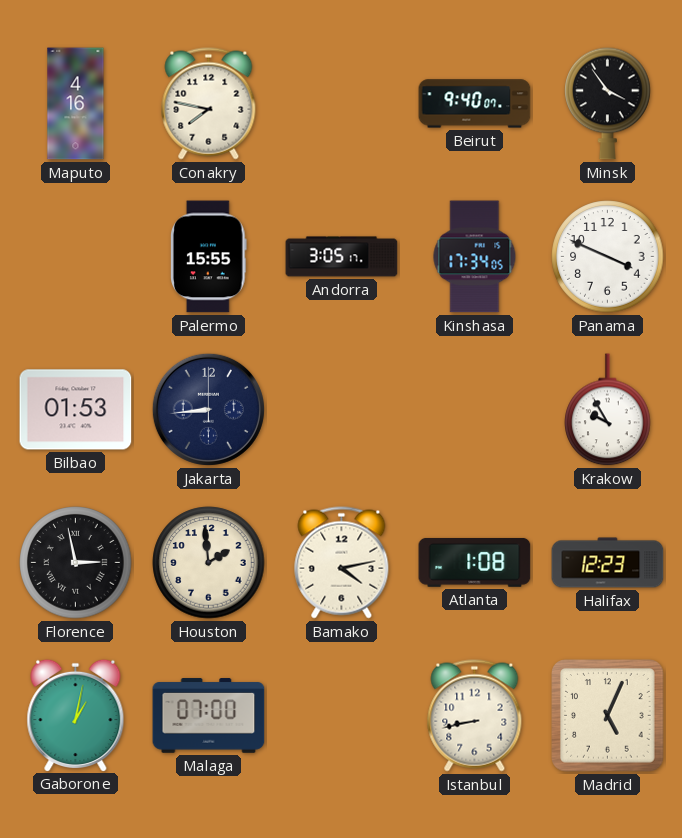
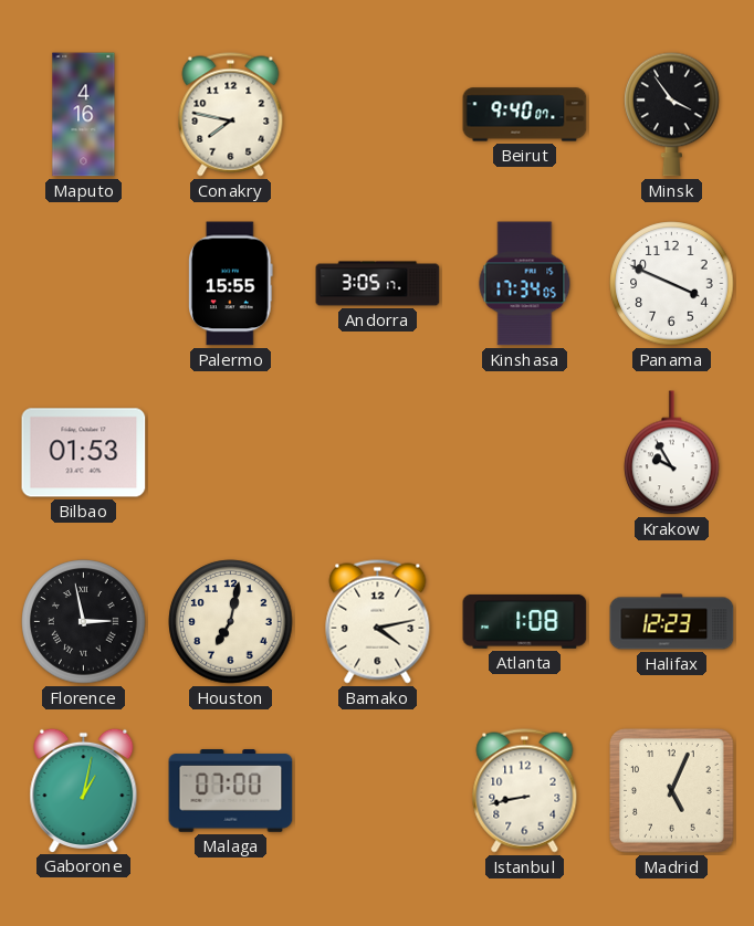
Jakarta: 8:44 -> none (208, 409)
Houston: 1:59 -> 7:02 (231, 622)
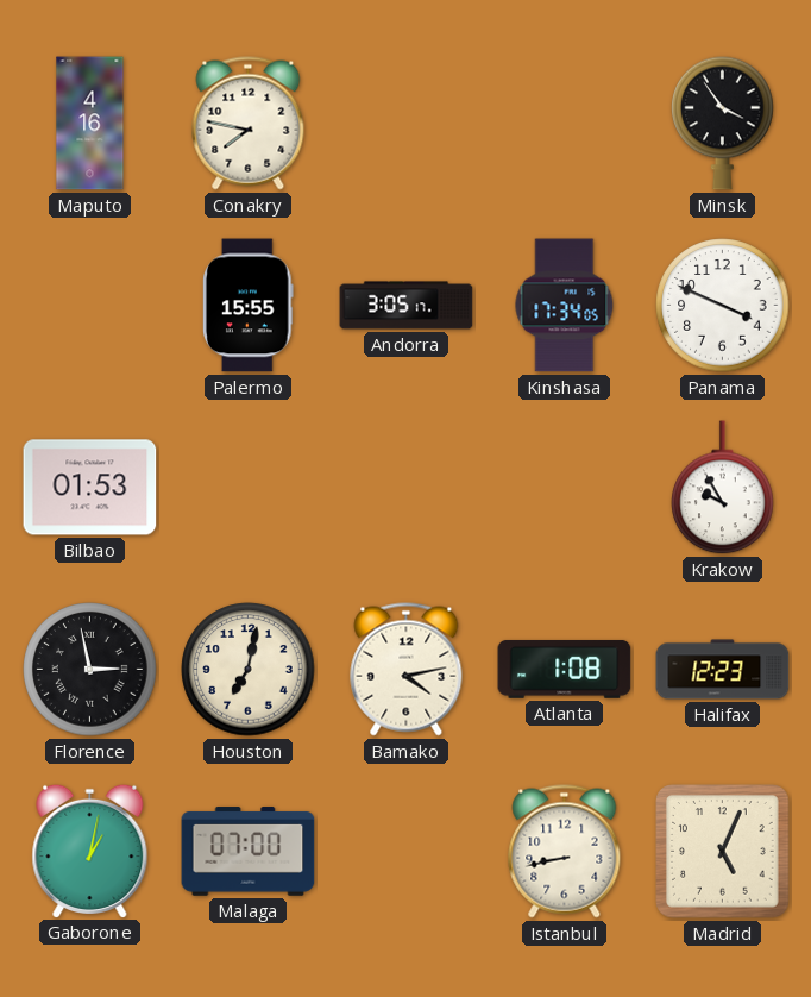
Beirut: 9:40 -> none (525, 115)
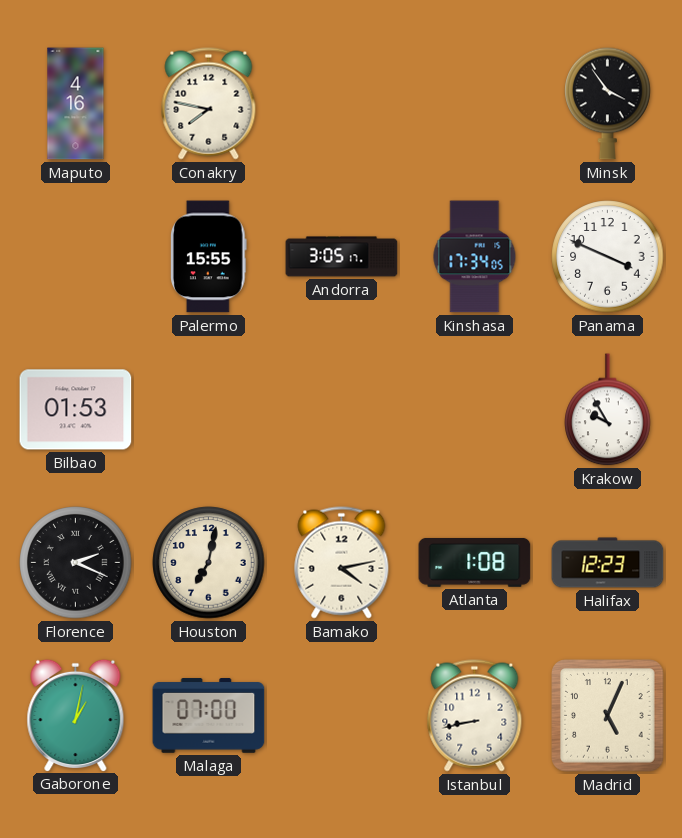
Florence: 2:58 -> 2:19 (76, 563)
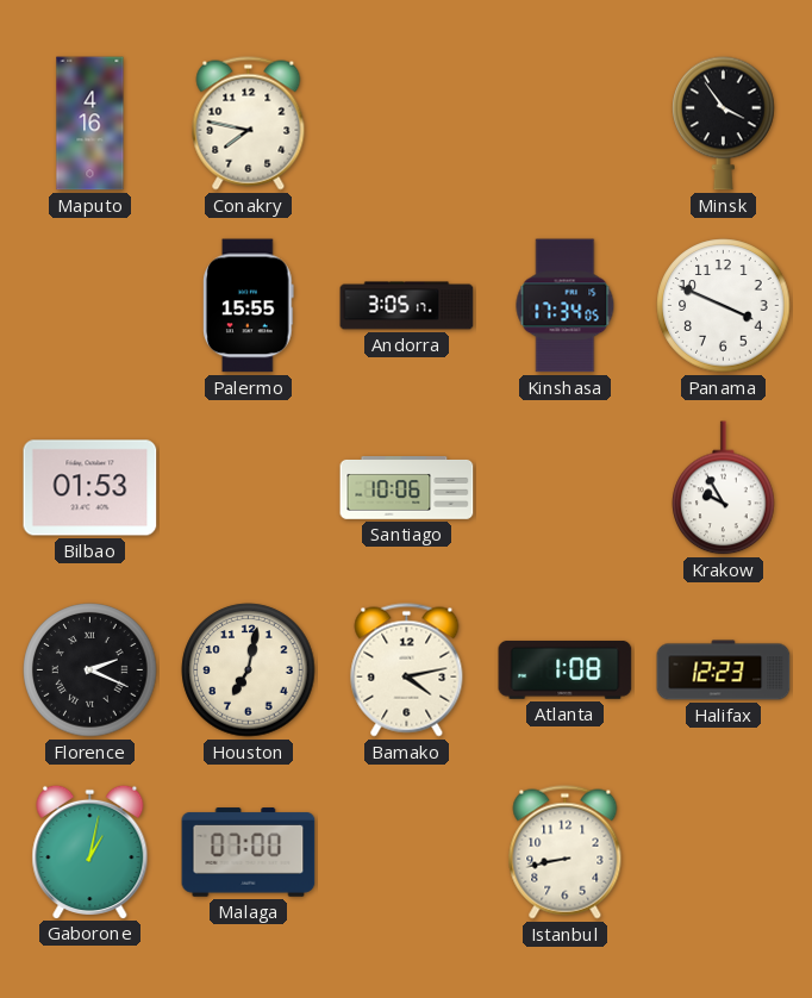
Santiago: none -> 10:06 (407, 488)
Madrid: 5:04 -> none (608, 716)
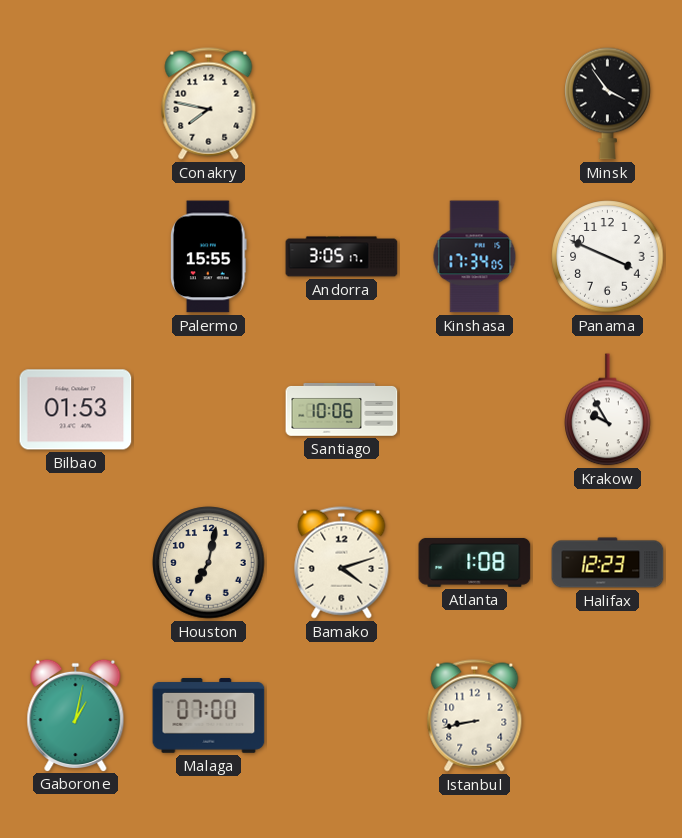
Maputo: 4:16 -> none (90, 124)
Florence: 2:19 -> none (90, 670)
Bamako: 4:13 -> 4:12 (342, 563)
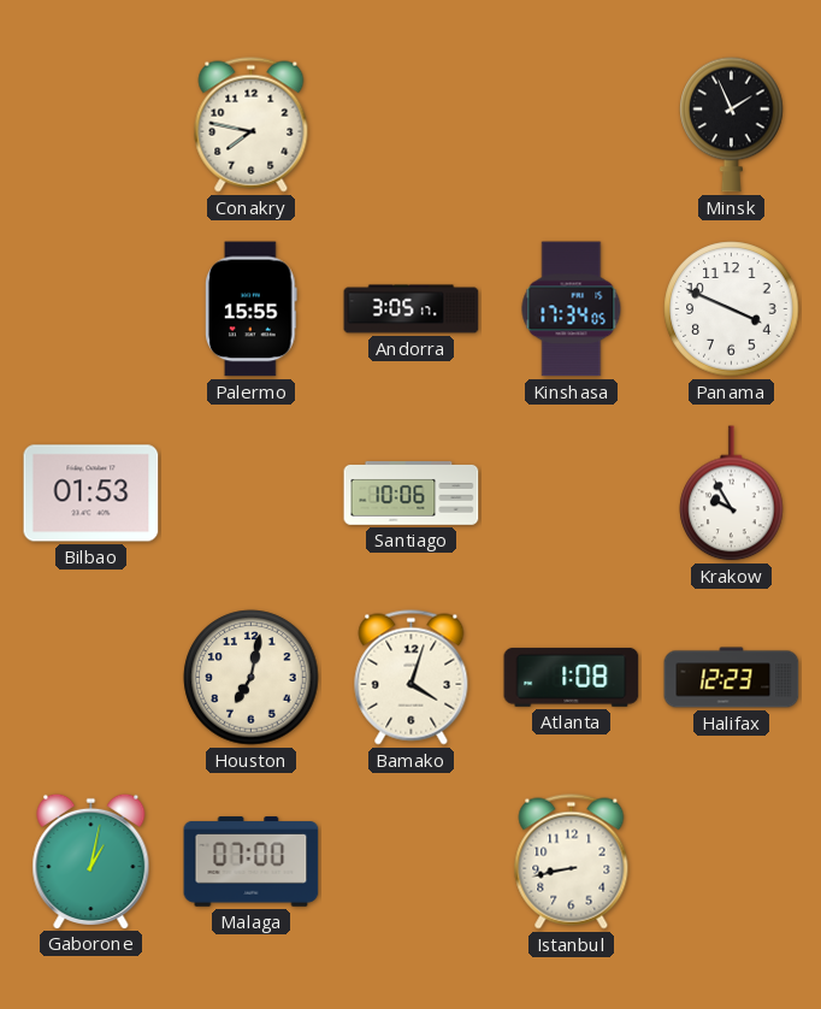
Minsk: 3:54 -> 1:56 (732, 124)
Bamako: 4:12 -> 4:03 (412, 678)
